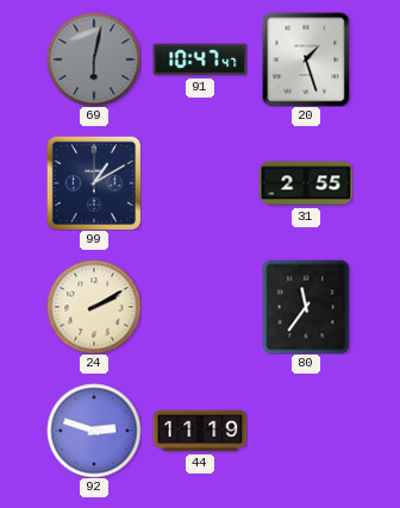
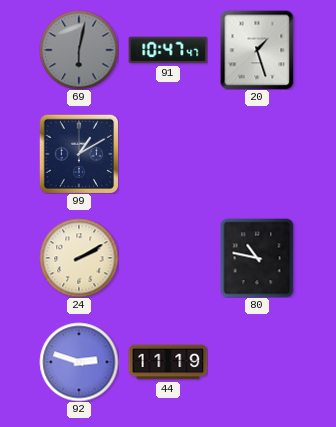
31: 2:55 -> none (306, 183)
80: 11:36 -> 10:47 (257, 258)
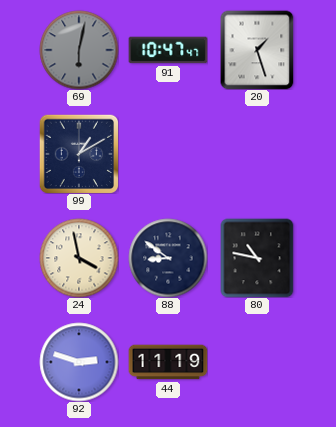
24: 2:10 -> 3:58 (79, 258)
88: none -> 8:51 (168, 258)
